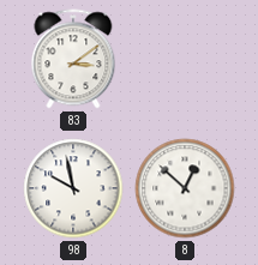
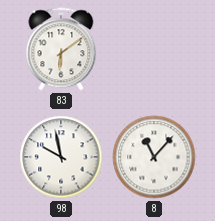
83: 3:09 -> 6:09 (61, 49)
8: 12:52 -> 11:07 (154, 157)
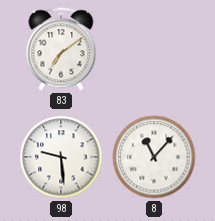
83: 6:09 -> 7:09 (61, 49)
98: 9:58 -> 9:29 (61, 157)
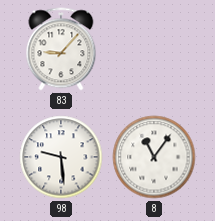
83: 7:09 -> 9:07 (61, 49)
8: 11:07 -> 11:06 (154, 157)
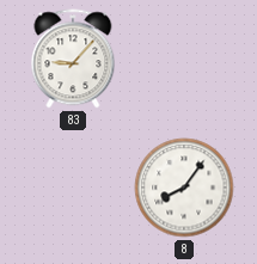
98: 9:29 -> none (61, 157)
8: 11:06 -> 8:06 (184, 188)
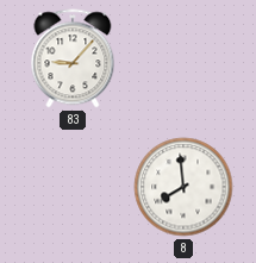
8: 8:06 -> 7:59 (183, 187)
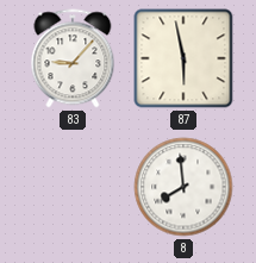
87: none -> 5:58 (183, 58)
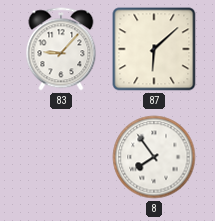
87: 5:58 -> 6:08 (154, 49)
8: 7:59 -> 7:54 (154, 157)
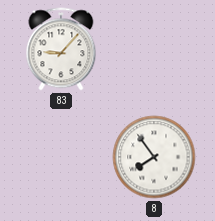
87: 6:08 -> none (154, 49)
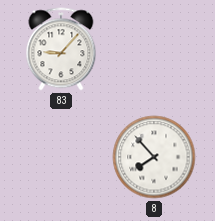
8: 7:54 -> 7:53 (154, 157)
